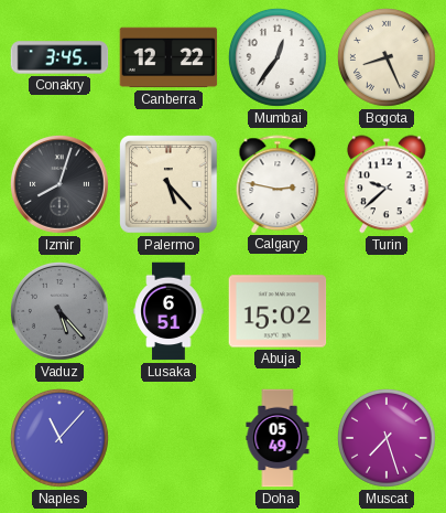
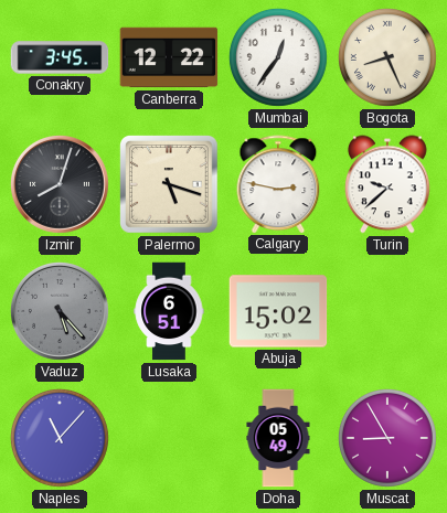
Palermo: 5:23 -> 5:18 (170, 185)
Muscat: 7:27 -> 8:55 (387, 438)
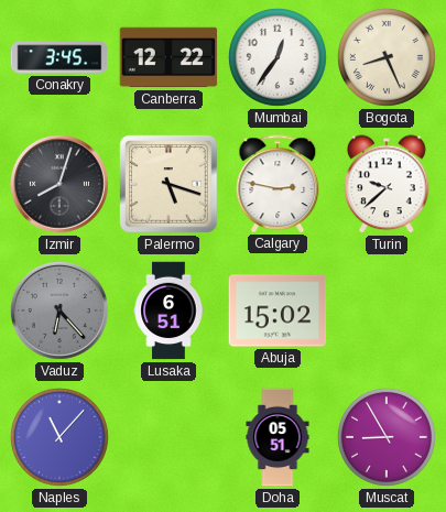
Vaduz: 5:23 -> 6:23 (59, 311)
Doha: 05:49 -> 05:51 (278, 437)
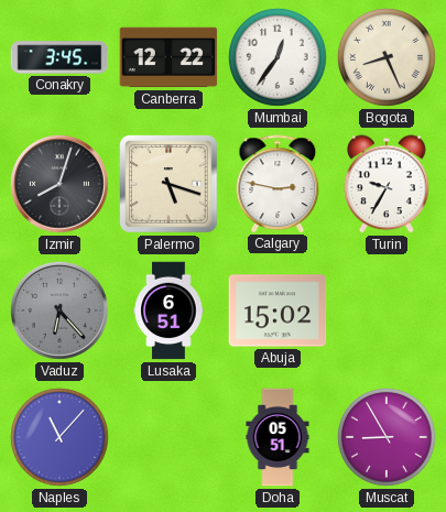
Turin: 9:38 -> 9:35 (388, 184)
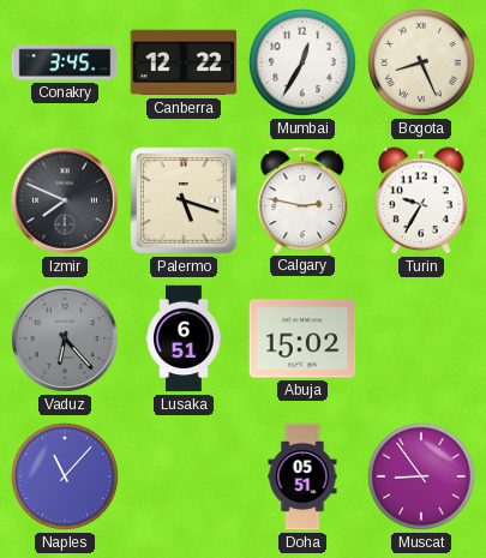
Mumbai: 12:36 -> 12:35 (302, 62)
Izmir: 8:03 -> 7:49 (65, 200)
Muscat: 8:55 -> 8:54 (421, 476)
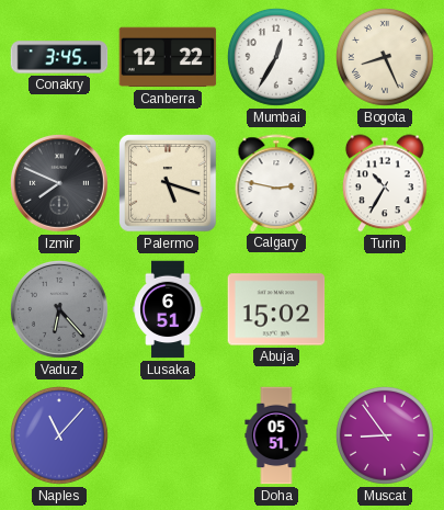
Turin: 9:35 -> 10:35 (386, 183)
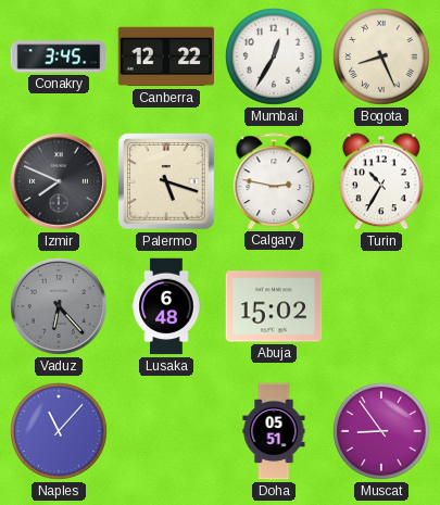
Lusaka: 6:51 -> 6:48 (166, 306)
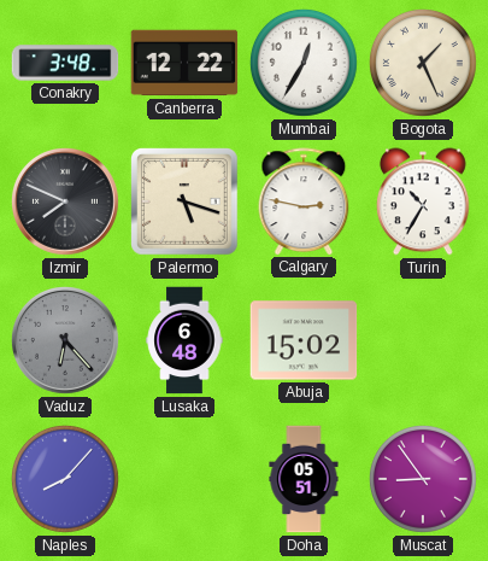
Conakry: 3:45 -> 3:48 (65, 63)
Bogota: 8:26 -> 1:26 (423, 63)
Naples: 11:07 -> 8:07 (65, 479)
